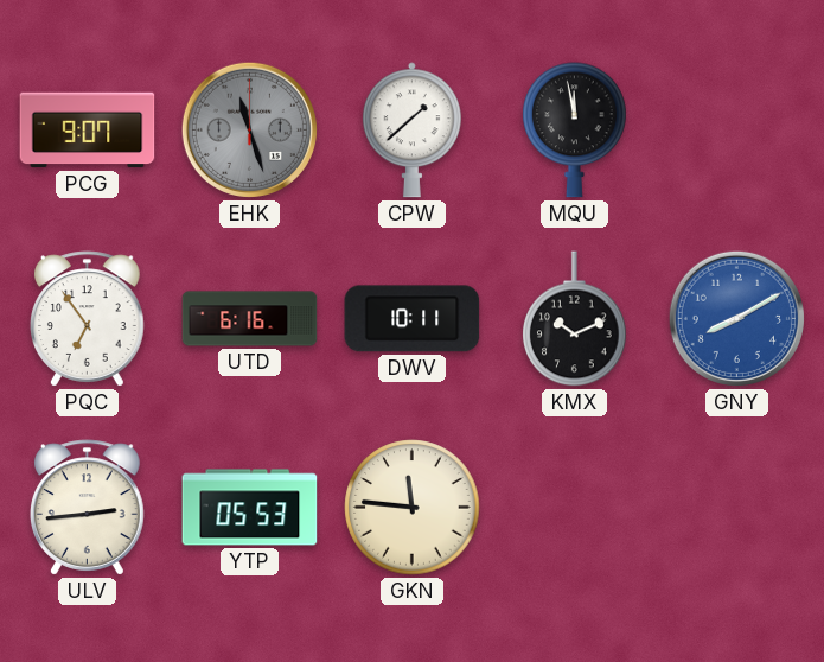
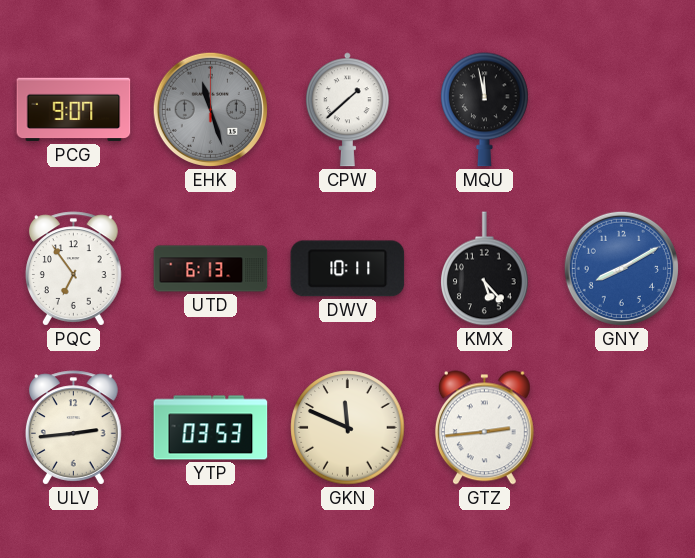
UTD: 6:16 -> 6:13 (211, 269)
KMX: 10:11 -> 5:23 (485, 269)
YTP: 05:53 -> 03:53 (211, 428)
GKN: 11:46 -> 11:49 (348, 428)
GTZ: none -> 2:44 (484, 428)
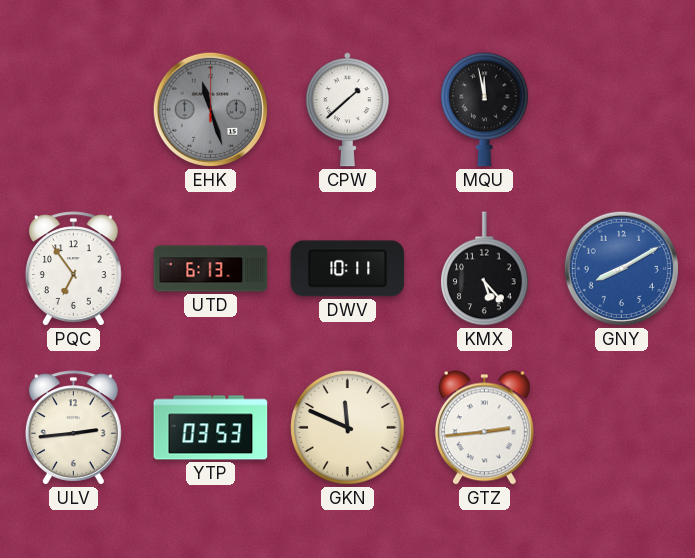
PCG: 9:07 -> none (74, 110)
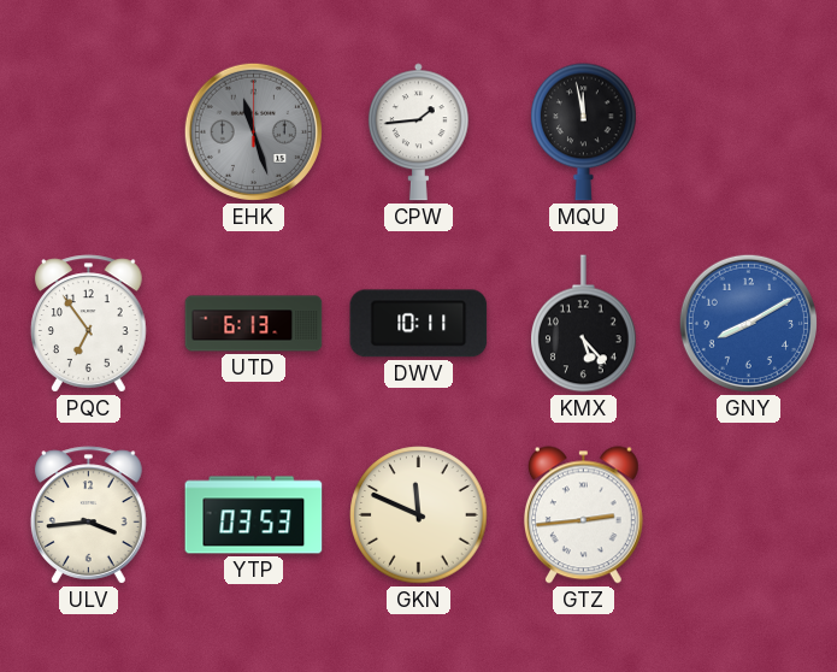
CPW: 1:38 -> 1:44 (418, 132)
ULV: 2:44 -> 3:44 (89, 515)
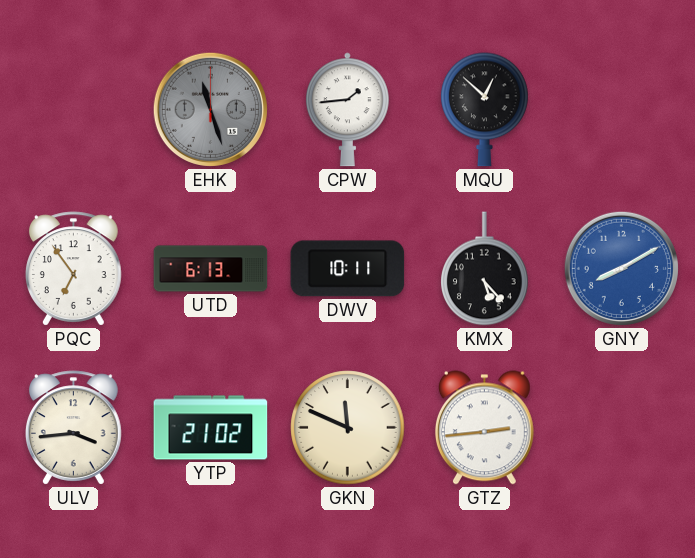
MQU: 11:58 -> 12:52 (485, 110)
YTP: 03:53 -> 21:02 (211, 428)
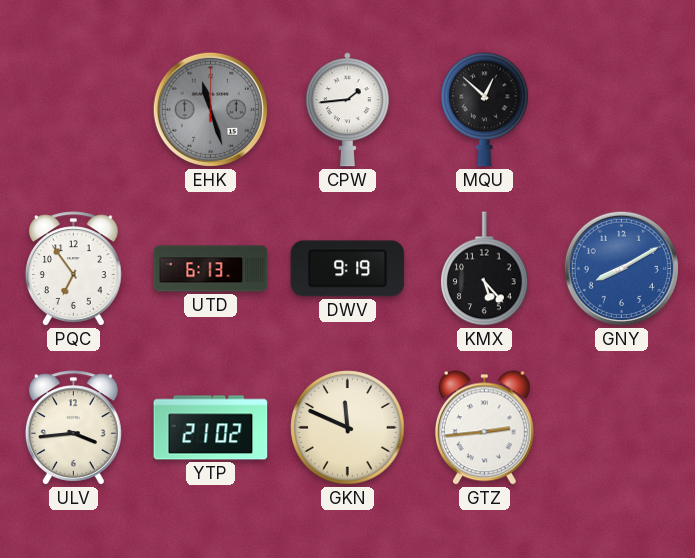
DWV: 10:11 -> 9:19 (348, 269)
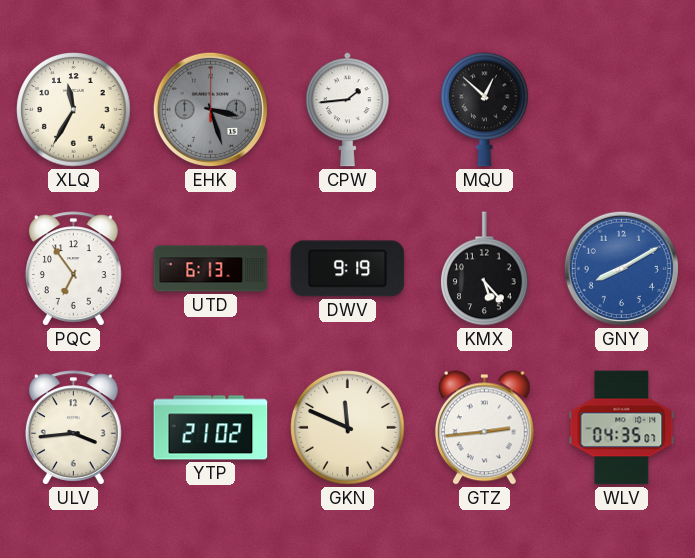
XLQ: none -> 11:35 (74, 110)
EHK: 11:27 -> 3:27 (210, 109)
WLV: none -> 04:35 (622, 428)
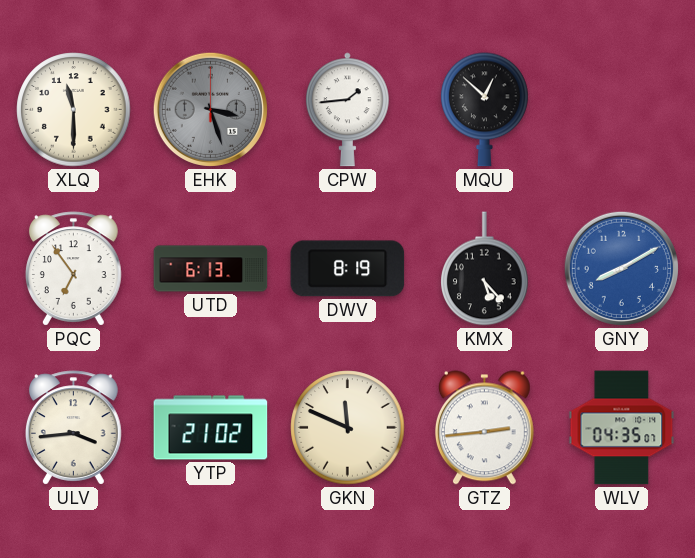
XLQ: 11:35 -> 11:30 (74, 110)
DWV: 9:19 -> 8:19 (348, 269)
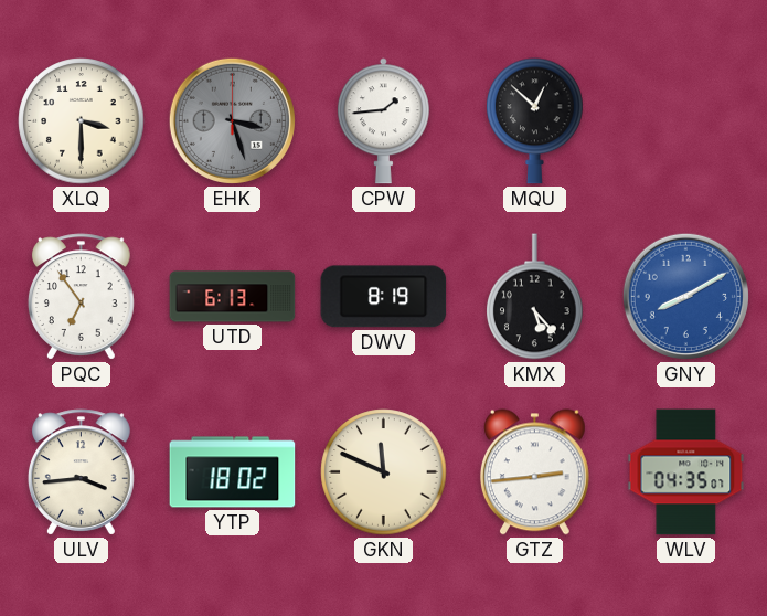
XLQ: 11:30 -> 3:30 (82, 121)
YTP: 21:02 -> 18:02 (233, 472)
